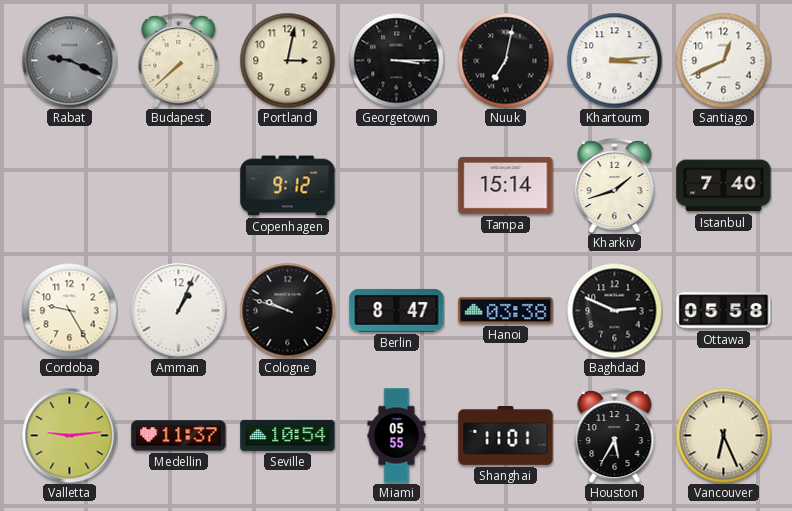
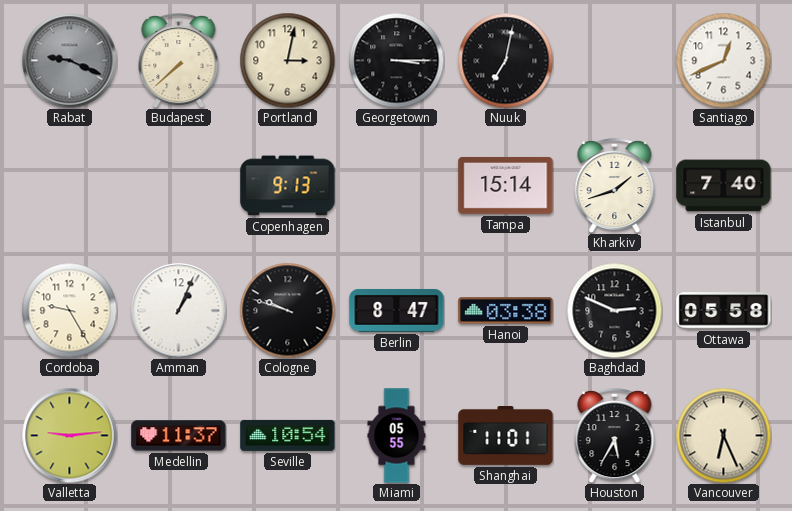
Khartoum: 3:14 -> none (614, 60)
Copenhagen: 9:12 -> 9:13 (288, 186)
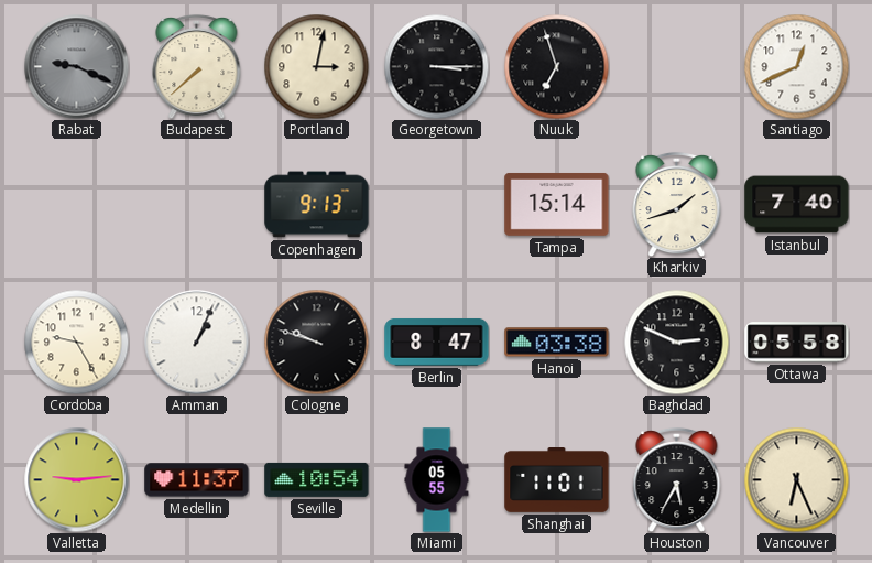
Nuuk: 7:02 -> 6:57 (556, 66)
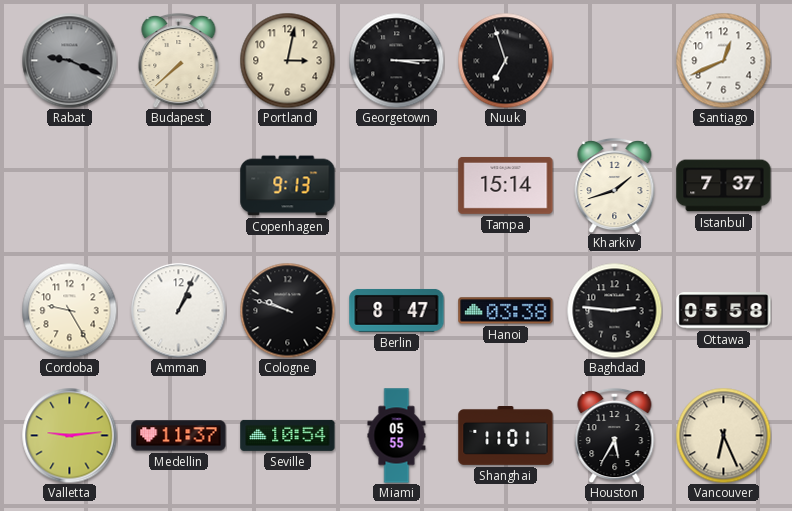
Istanbul: 7:40 -> 7:37 (724, 186)
Baghdad: 2:49 -> 2:46 (614, 310)
